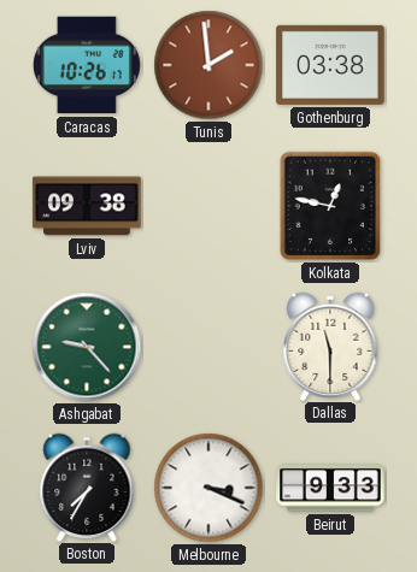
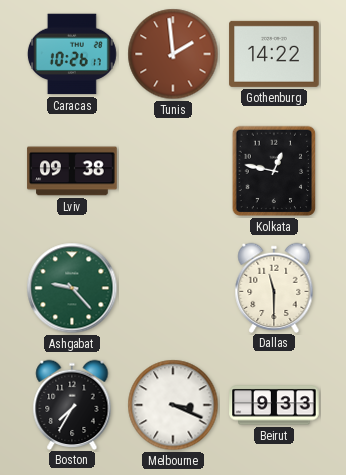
Gothenburg: 03:38 -> 14:22 (274, 54)
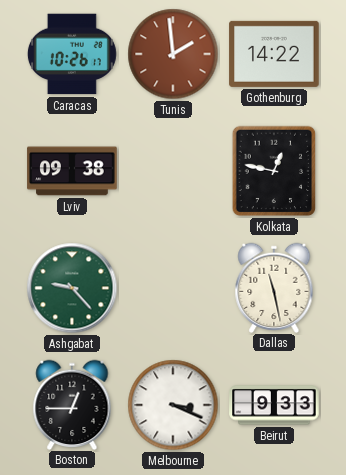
Dallas: 11:30 -> 11:28 (274, 287)
Boston: 7:35 -> 12:45 (72, 404)
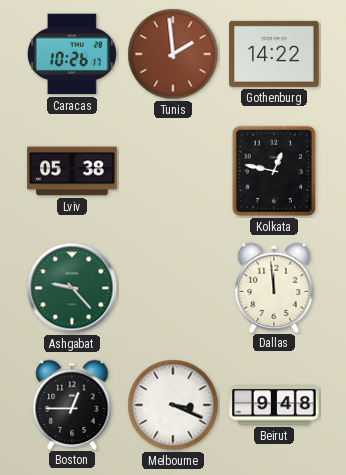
Lviv: 09:38 -> 05:38 (72, 171)
Dallas: 11:28 -> 11:59 (274, 287)
Beirut: 9:33 -> 9:48 (274, 405)
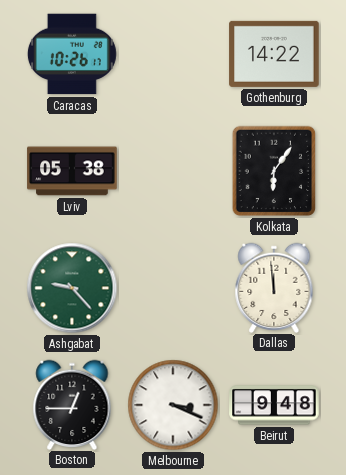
Tunis: 1:59 -> none (173, 54)
Kolkata: 12:47 -> 6:06 (274, 171)
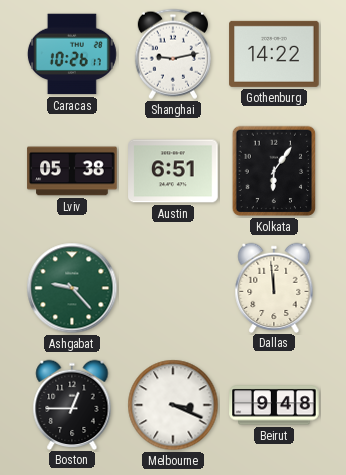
Shanghai: none -> 9:13 (173, 54)
Austin: none -> 6:51 (173, 171)
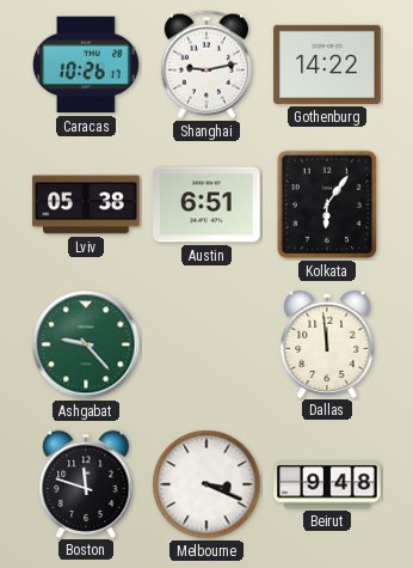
Boston: 12:45 -> 11:48 (86, 483)
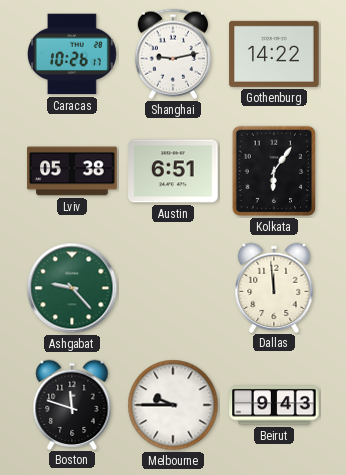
Melbourne: 3:19 -> 9:45 (173, 405)
Beirut: 9:48 -> 9:43 (274, 405)
